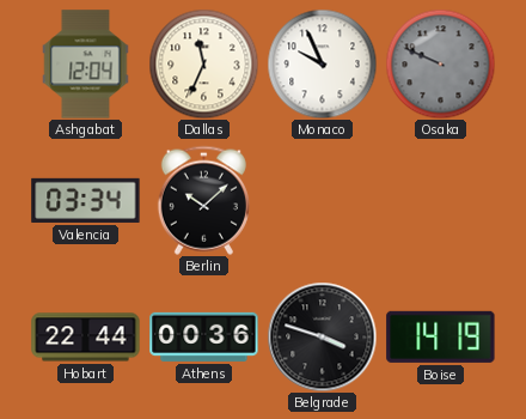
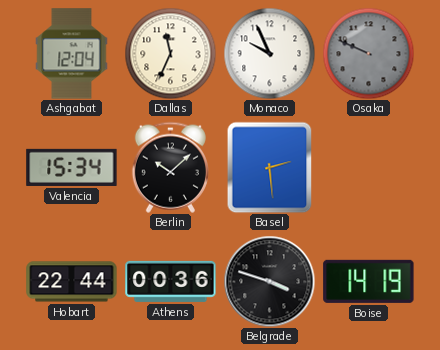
Valencia: 03:34 -> 15:34 (72, 167)
Basel: none -> 2:29 (270, 167)
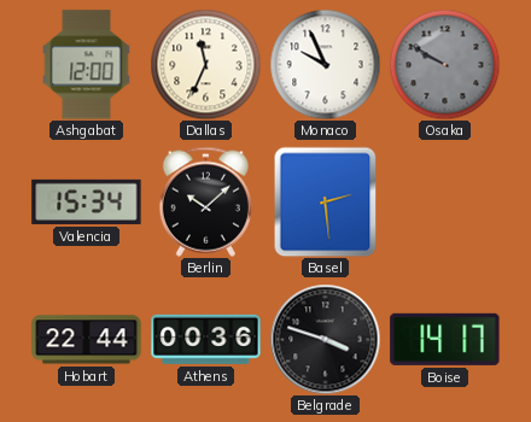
Ashgabat: 12:04 -> 12:00 (87, 65)
Osaka: 9:49 -> 9:50 (444, 64)
Boise: 14:19 -> 14:17 (445, 339)
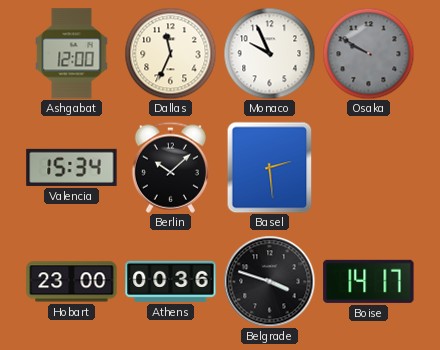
Hobart: 22:44 -> 23:00 (72, 282)
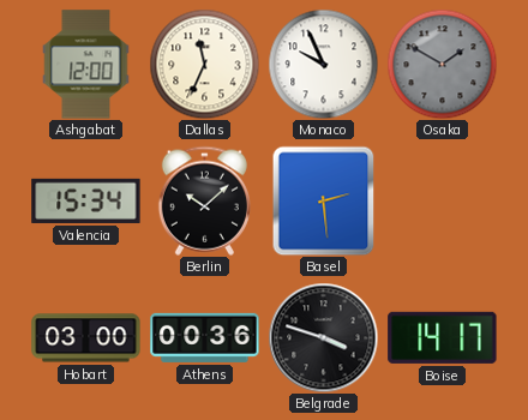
Osaka: 9:50 -> 1:50 (442, 64)
Hobart: 23:00 -> 03:00 (86, 338)
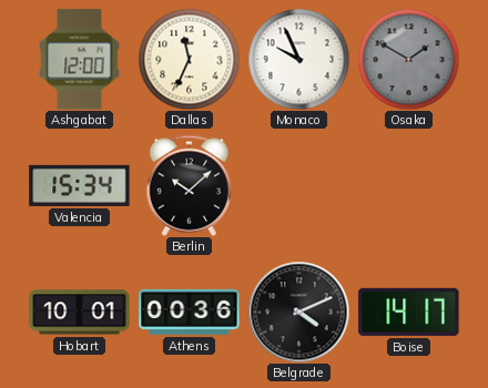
Basel: 2:29 -> none (324, 200)
Hobart: 03:00 -> 10:01 (80, 313)
Belgrade: 3:48 -> 4:11 (298, 312)
